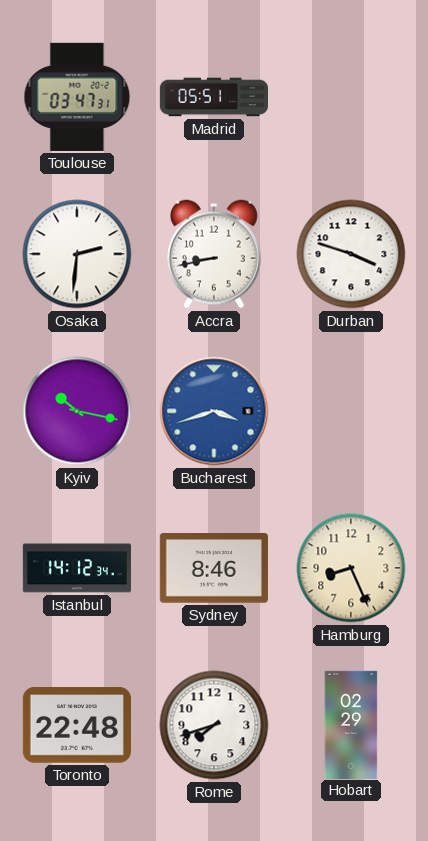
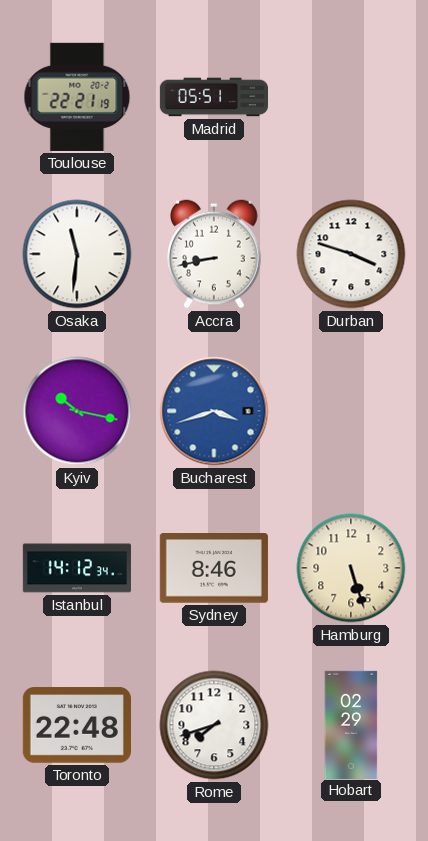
Toulouse: 03:47 -> 22:21 (77, 97)
Osaka: 2:31 -> 11:31 (77, 254)
Hamburg: 8:26 -> 5:27 (351, 568)
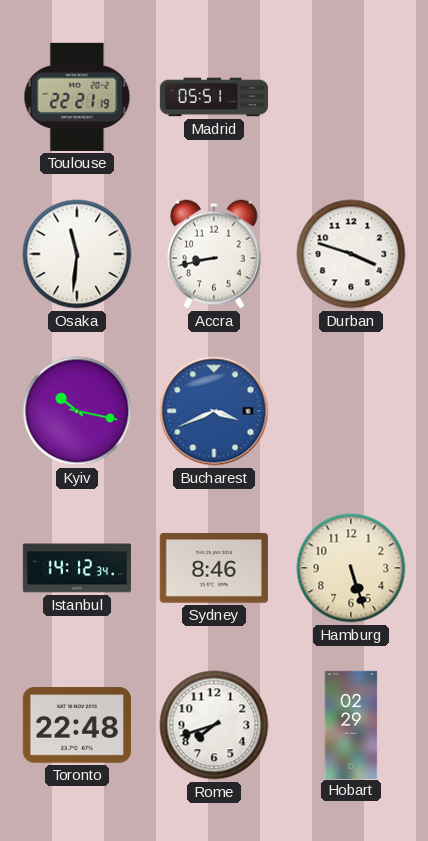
Bucharest: 3:42 -> 3:41 (214, 411)
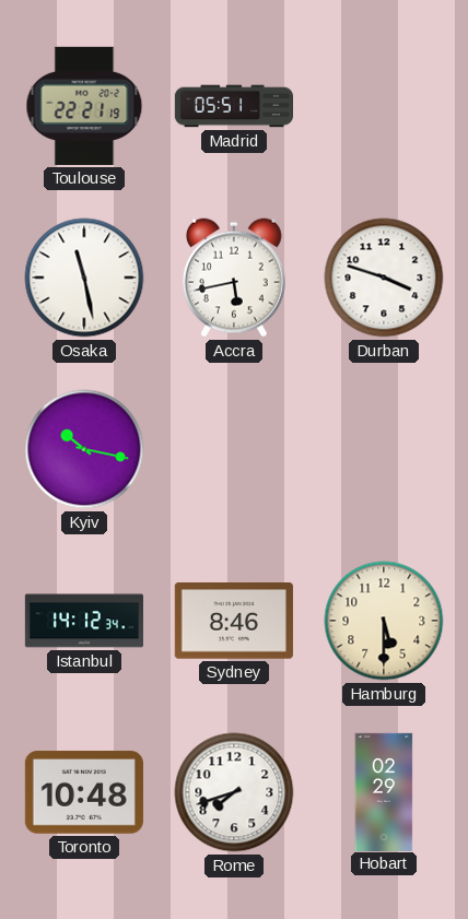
Osaka: 11:31 -> 11:28 (84, 278)
Accra: 8:43 -> 5:43 (235, 278)
Bucharest: 3:41 -> none (214, 411)
Hamburg: 5:27 -> 5:30 (384, 621)
Toronto: 22:48 -> 10:48 (84, 792)
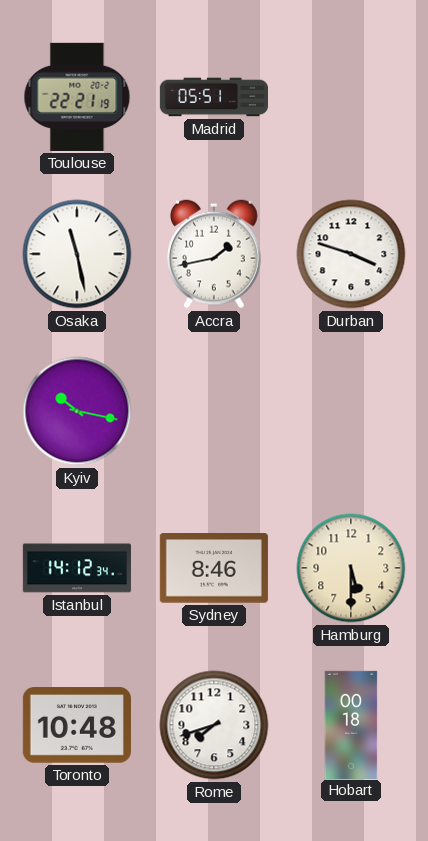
Accra: 5:43 -> 1:43 (215, 254)
Hobart: 02:29 -> 00:18 (351, 724)
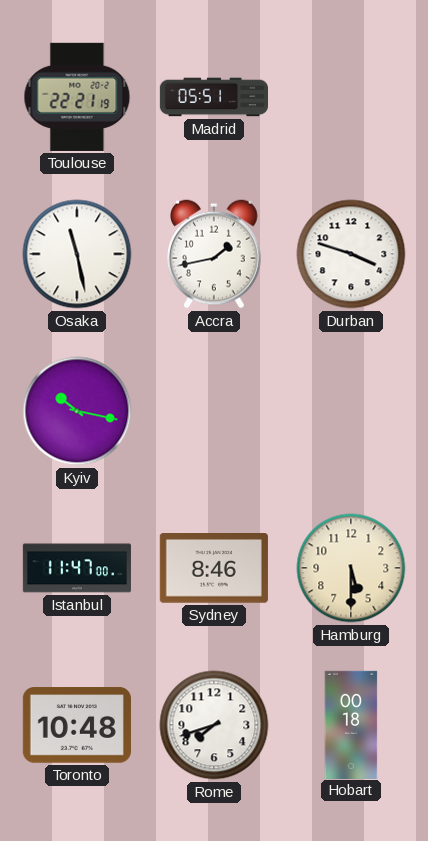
Istanbul: 14:12 -> 11:47 (76, 568)
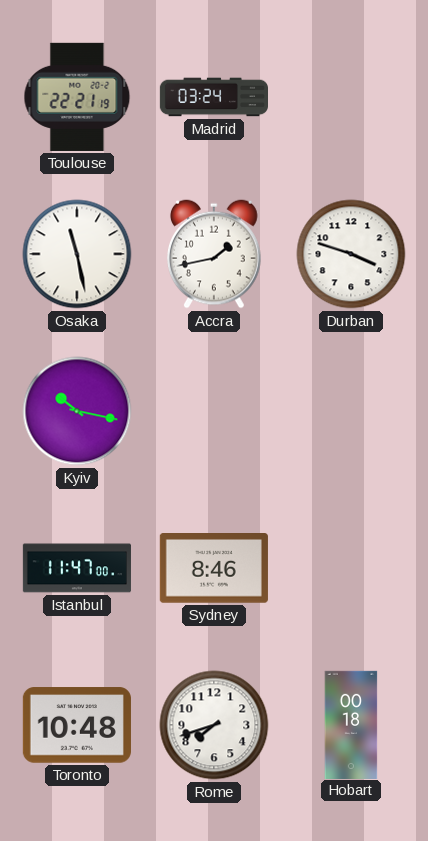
Madrid: 05:51 -> 03:24 (213, 97)
Hamburg: 5:30 -> none (351, 568)
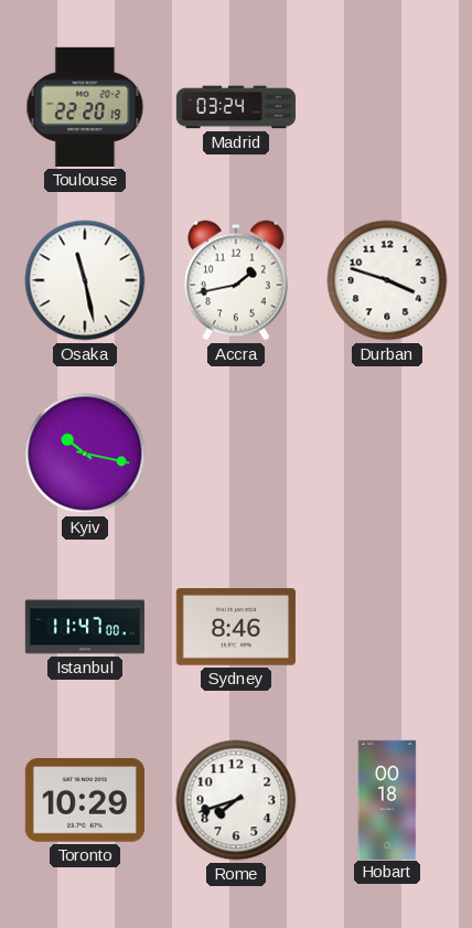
Toulouse: 22:21 -> 22:20 (85, 107)
Toronto: 10:48 -> 10:29 (85, 800)
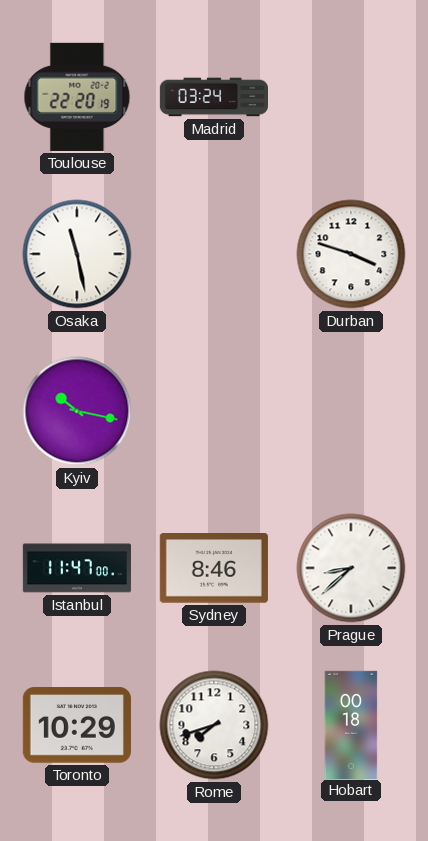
Accra: 1:43 -> none (237, 280)
Prague: none -> 8:38 (351, 568)
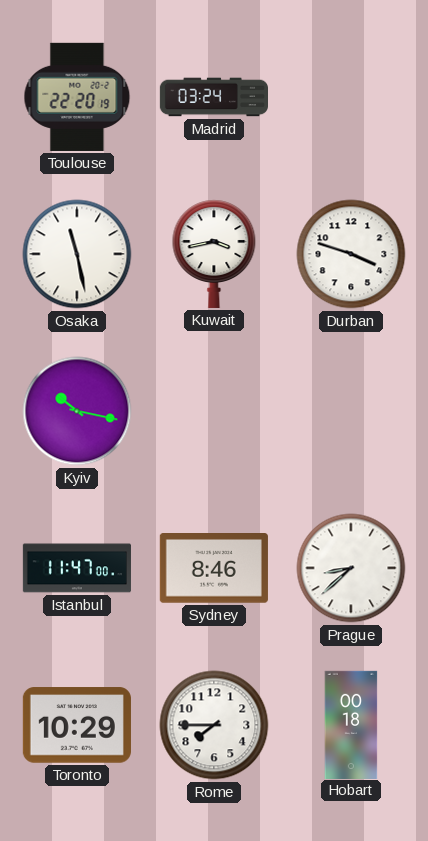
Kuwait: none -> 3:43 (214, 254)
Rome: 7:42 -> 7:45 (214, 725)
